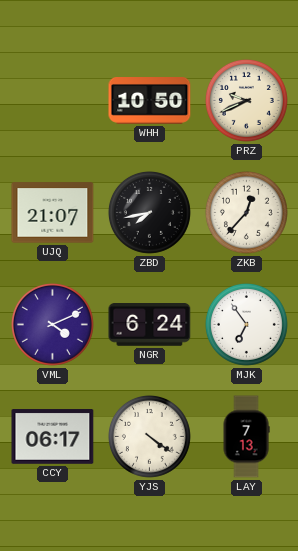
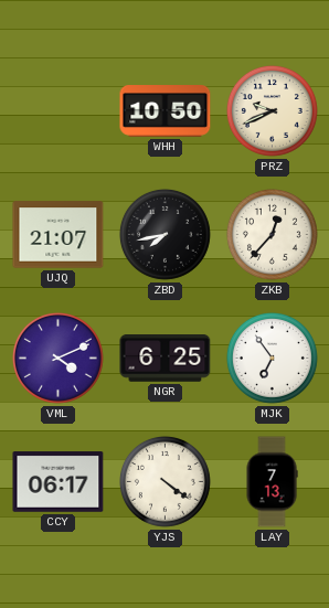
NGR: 6:24 -> 6:25 (166, 359)
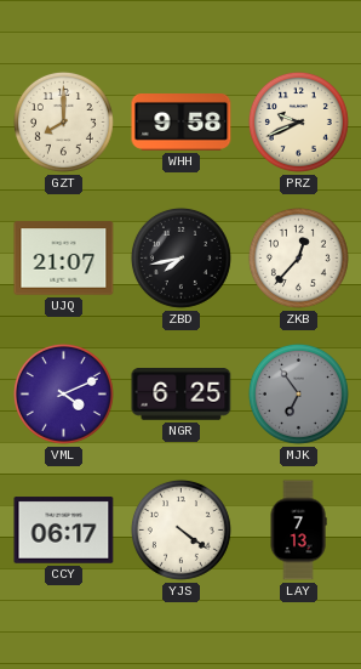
GZT: none -> 8:00 (63, 121)
WHH: 10:50 -> 9:58 (182, 123)
MJK dial: white -> grey (298, 393)
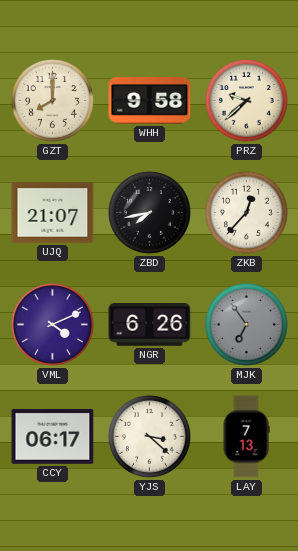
PRZ: 9:41 -> 9:38 (246, 100)
NGR: 6:25 -> 6:26 (150, 325)
YJS: 4:21 -> 3:22 (149, 436)
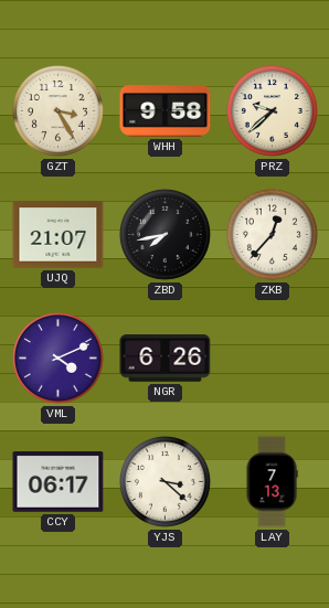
GZT: 8:00 -> 3:25 (57, 110)
MJK: 6:54 -> none (246, 324)
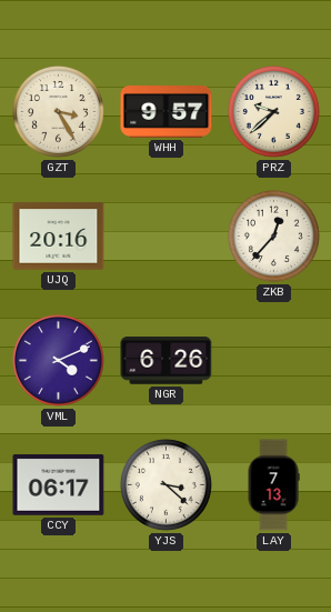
WHH: 9:58 -> 9:57 (167, 112)
UJQ: 21:07 -> 20:16 (59, 237)
ZBD: 7:43 -> none (164, 234)
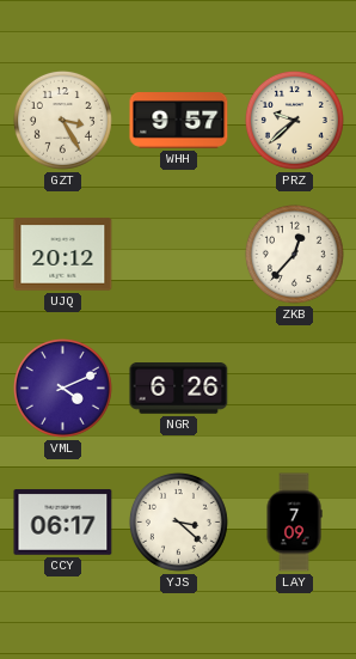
UJQ: 20:16 -> 20:12 (63, 255)
LAY: 7:13 -> 7:09 (294, 523)
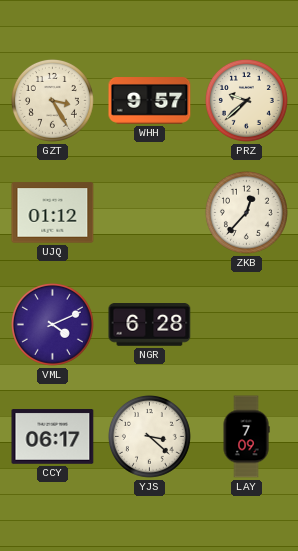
UJQ: 20:12 -> 01:12 (53, 213)
NGR: 6:26 -> 6:28 (150, 325)
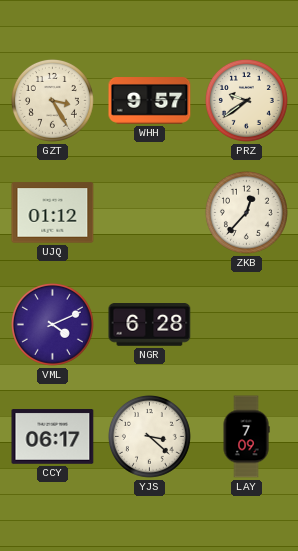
PRZ: 9:38 -> 9:39 (246, 100)
